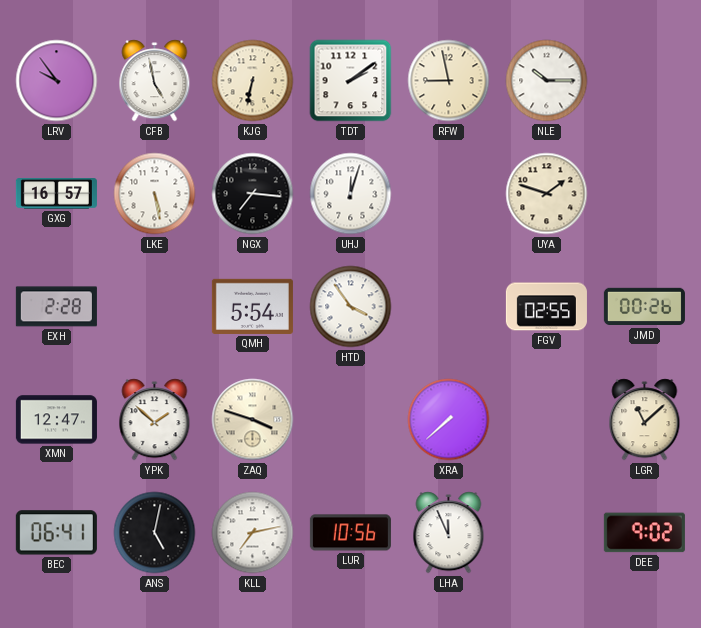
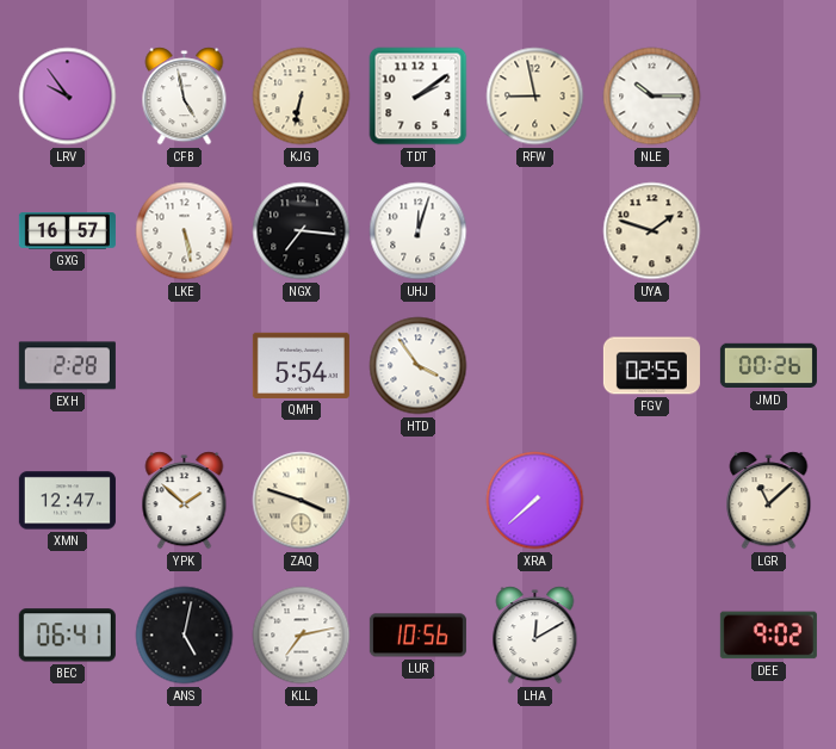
LHA: 11:56 -> 12:10 (535, 636)
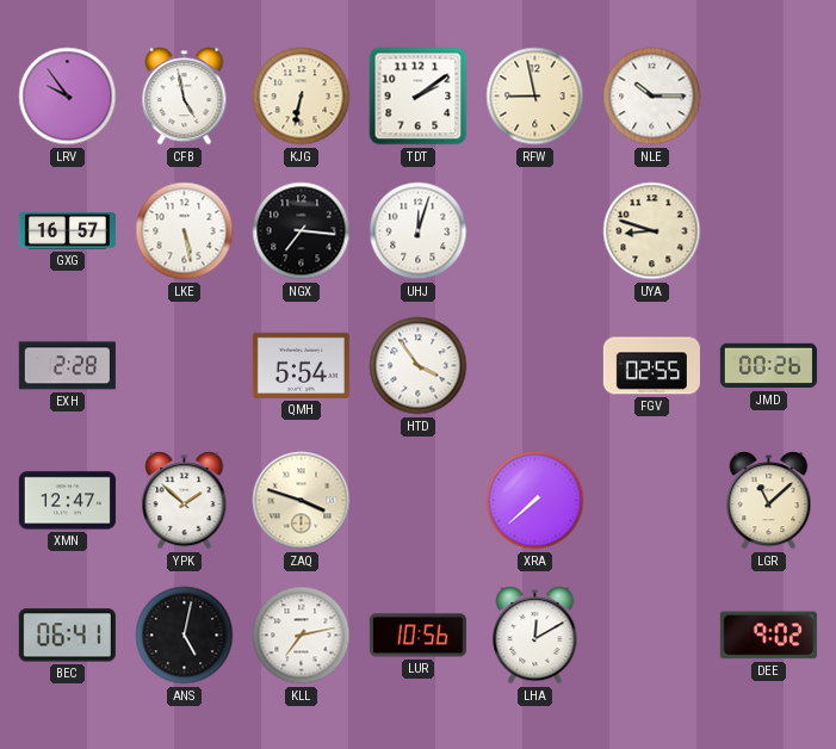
UYA: 1:48 -> 8:48 (652, 231)
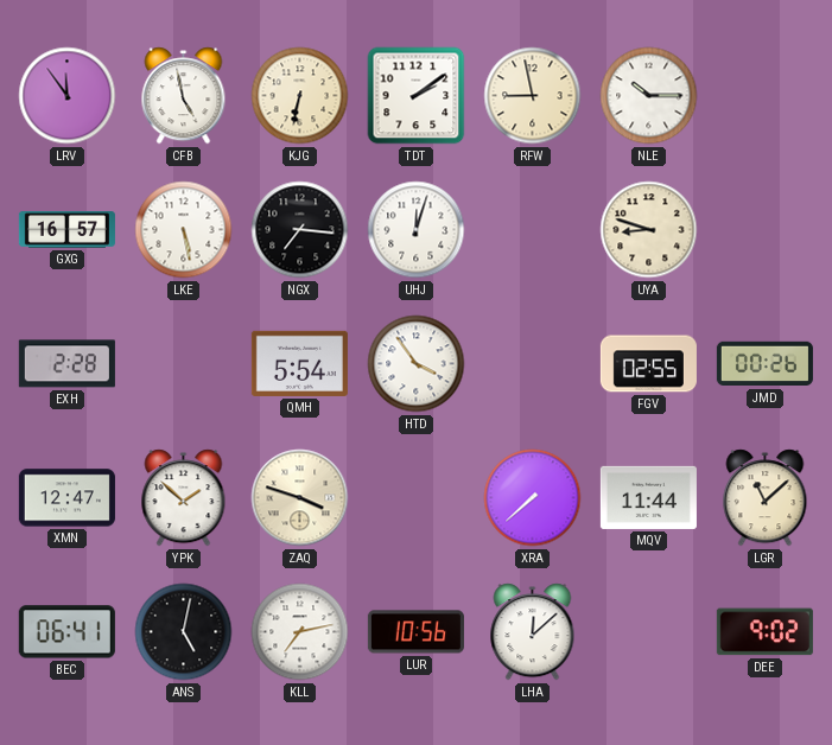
LRV: 9:54 -> 11:54 (68, 96)
MQV: none -> 11:44 (648, 497)
LHA: 12:10 -> 12:08 (533, 632)
